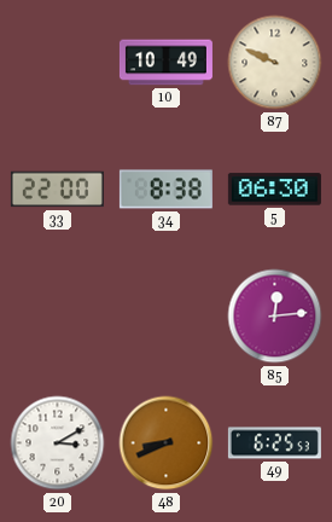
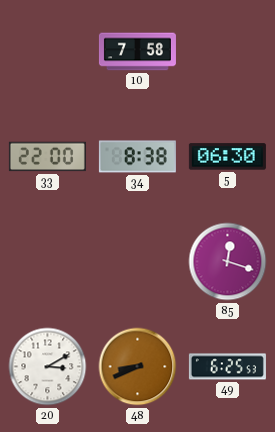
10: 10:49 -> 7:58 (137, 52)
87: 9:49 -> none (275, 63)
85: 12:14 -> 12:18 (228, 262)
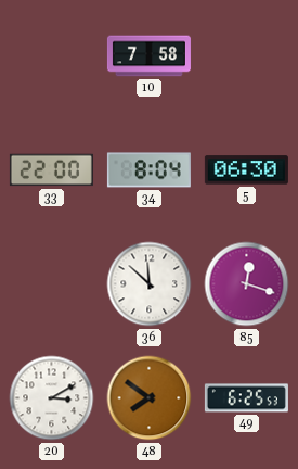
34: 8:38 -> 8:04 (148, 170)
36: none -> 11:52 (150, 284)
48: 8:41 -> 7:51 (150, 398)
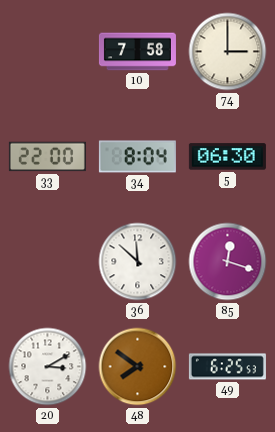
74: none -> 3:00 (228, 52)
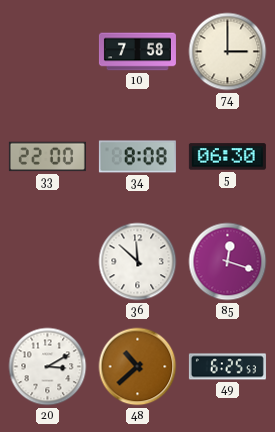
34: 8:04 -> 8:08 (137, 157)
48: 7:51 -> 10:38 (138, 367)
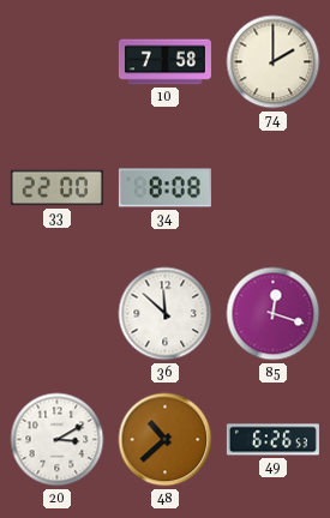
74: 3:00 -> 2:00 (274, 62)
5: 06:30 -> none (227, 157)
49: 6:25 -> 6:26 (272, 440)
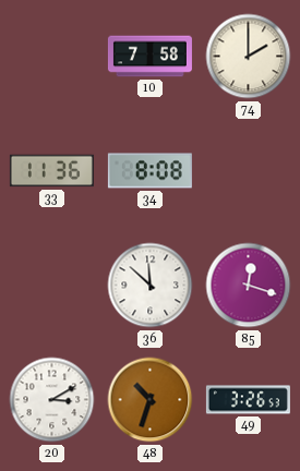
33: 22:00 -> 11:36 (51, 171)
48: 10:38 -> 10:33 (151, 400)
49: 6:26 -> 3:26 (248, 400)
